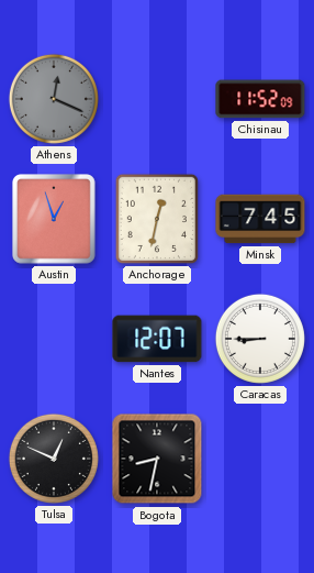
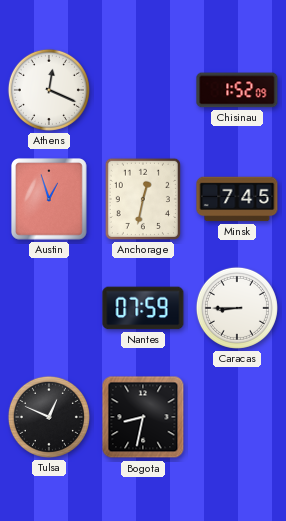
Athens dial: grey -> white (49, 90)
Chisinau: 11:52 -> 1:52 (237, 90)
Nantes: 12:07 -> 07:59 (143, 308)
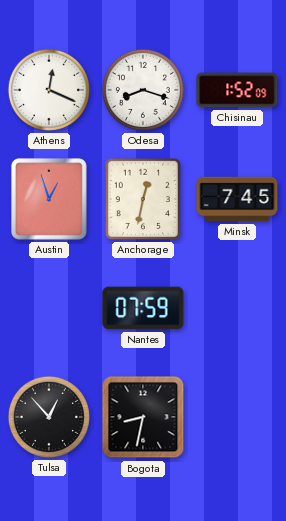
Odesa: none -> 8:18 (143, 90)
Caracas: 8:45 -> none (237, 308)
Tulsa: 12:49 -> 12:53 (49, 417)
